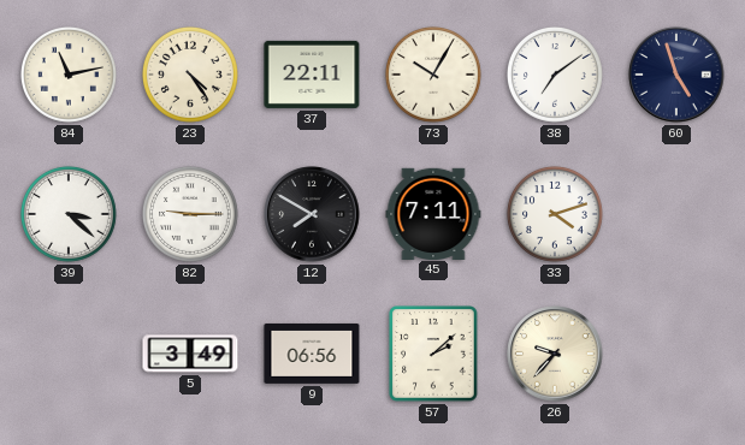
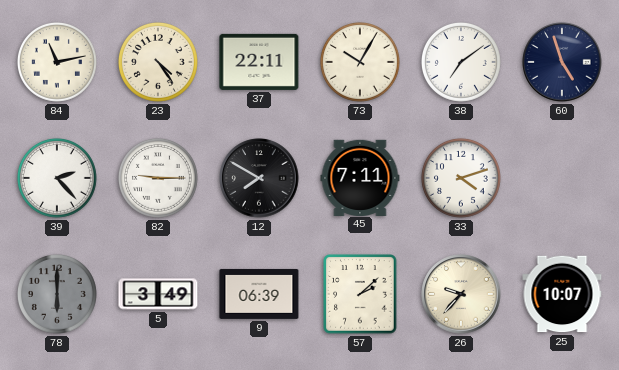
39: 3:22 -> 2:23 (57, 178)
78: none -> 6:00 (57, 294)
9: 06:56 -> 06:39 (259, 294)
25: none -> 10:07 (562, 294)
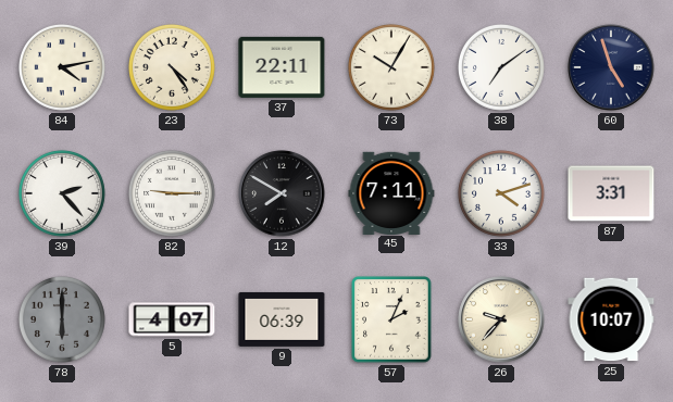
84: 11:13 -> 4:13 (62, 67)
87: none -> 3:31 (611, 193)
5: 3:49 -> 4:07 (172, 319)
57: 2:08 -> 2:04 (391, 319)
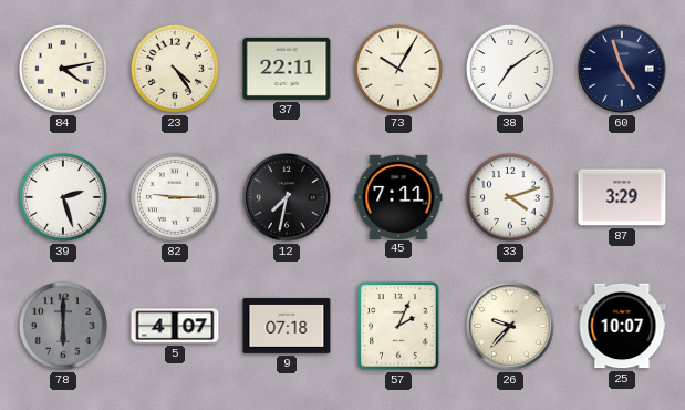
39: 2:23 -> 2:27 (63, 197)
12: 7:50 -> 7:32 (287, 197)
87: 3:31 -> 3:29 (622, 197)
9: 06:39 -> 07:18 (287, 326)
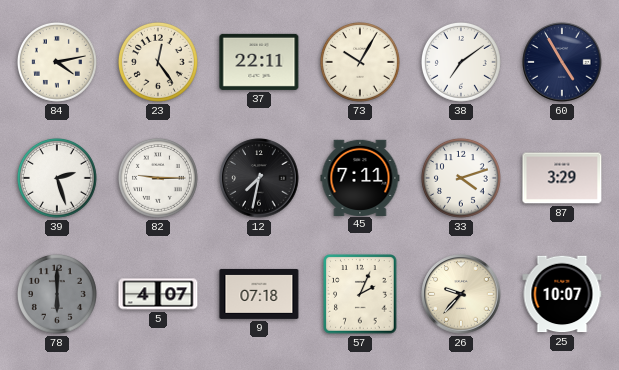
23: 4:24 -> 12:24 (158, 62)
60: 4:57 -> 4:55 (562, 62)
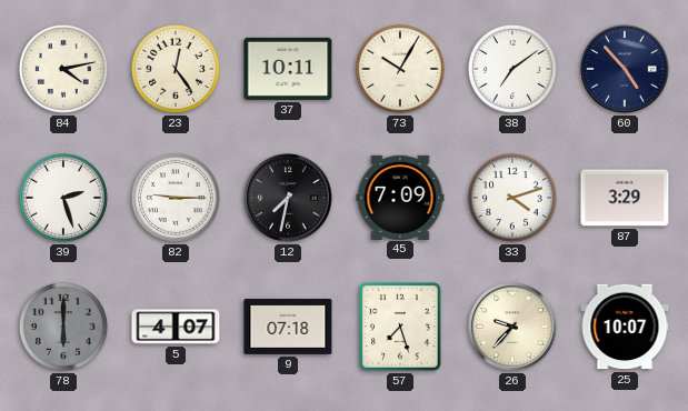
37: 22:11 -> 10:11 (288, 69)
60: 4:55 -> 4:53 (625, 69)
45: 7:11 -> 7:09 (400, 197)
57: 2:04 -> 7:27 (400, 327)
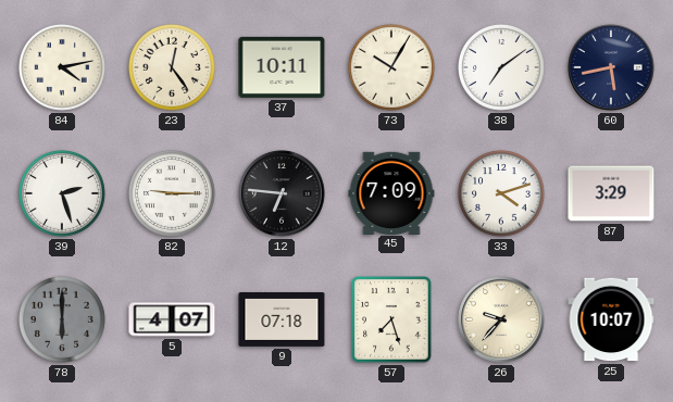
60: 4:53 -> 5:43 (611, 67)
12: 7:32 -> 6:46 (282, 193)
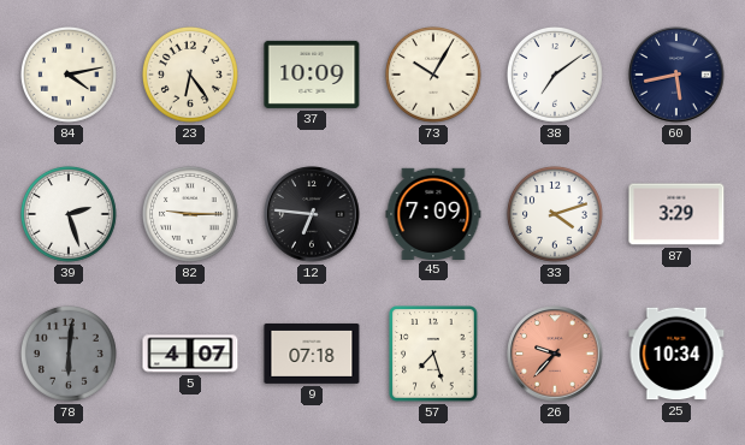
23: 12:24 -> 6:24 (190, 75)
37: 10:11 -> 10:09 (312, 75)
78: 6:00 -> 6:01 (69, 354)
26 dial: cream -> salmon (555, 354)
25: 10:07 -> 10:34 (676, 354)
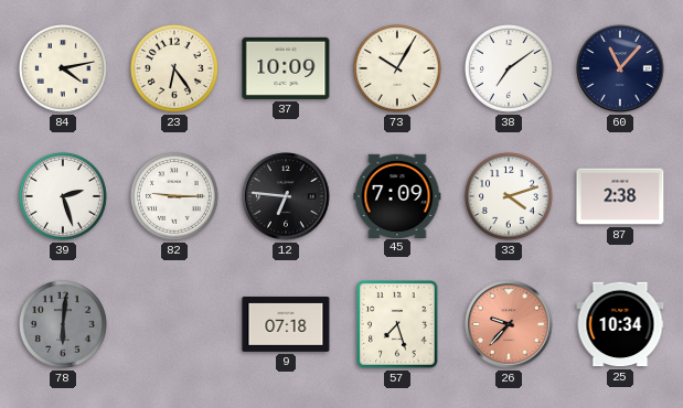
60: 5:43 -> 11:07 (620, 68)
87: 3:29 -> 2:38 (620, 196)
5: 4:07 -> none (190, 354)
